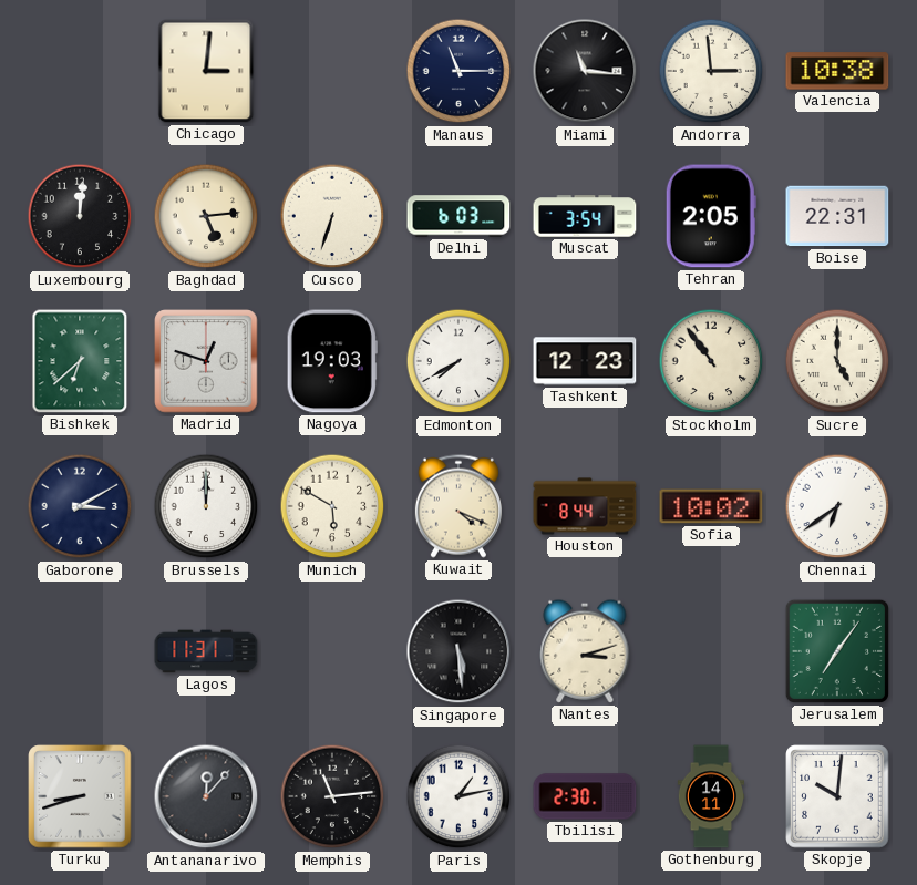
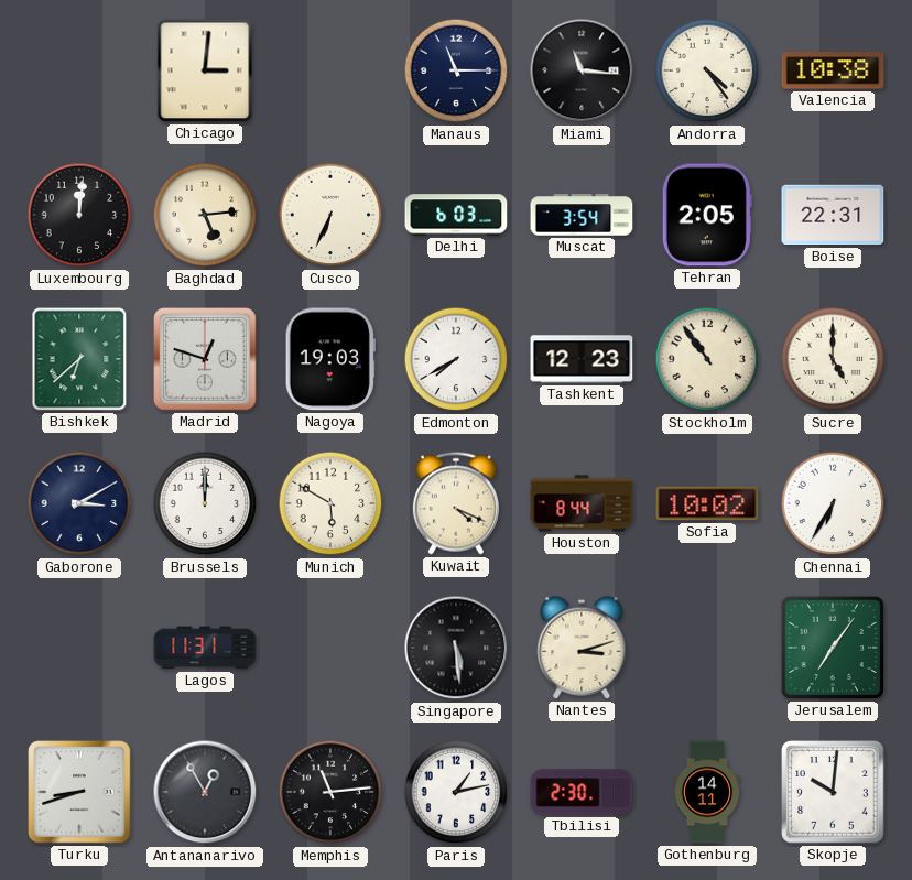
Andorra: 2:59 -> 4:24 (707, 70)
Cusco: 6:33 -> 6:34 (330, 215)
Chennai: 6:39 -> 6:35 (833, 503)
Antananarivo: 12:07 -> 12:55 (205, 792)
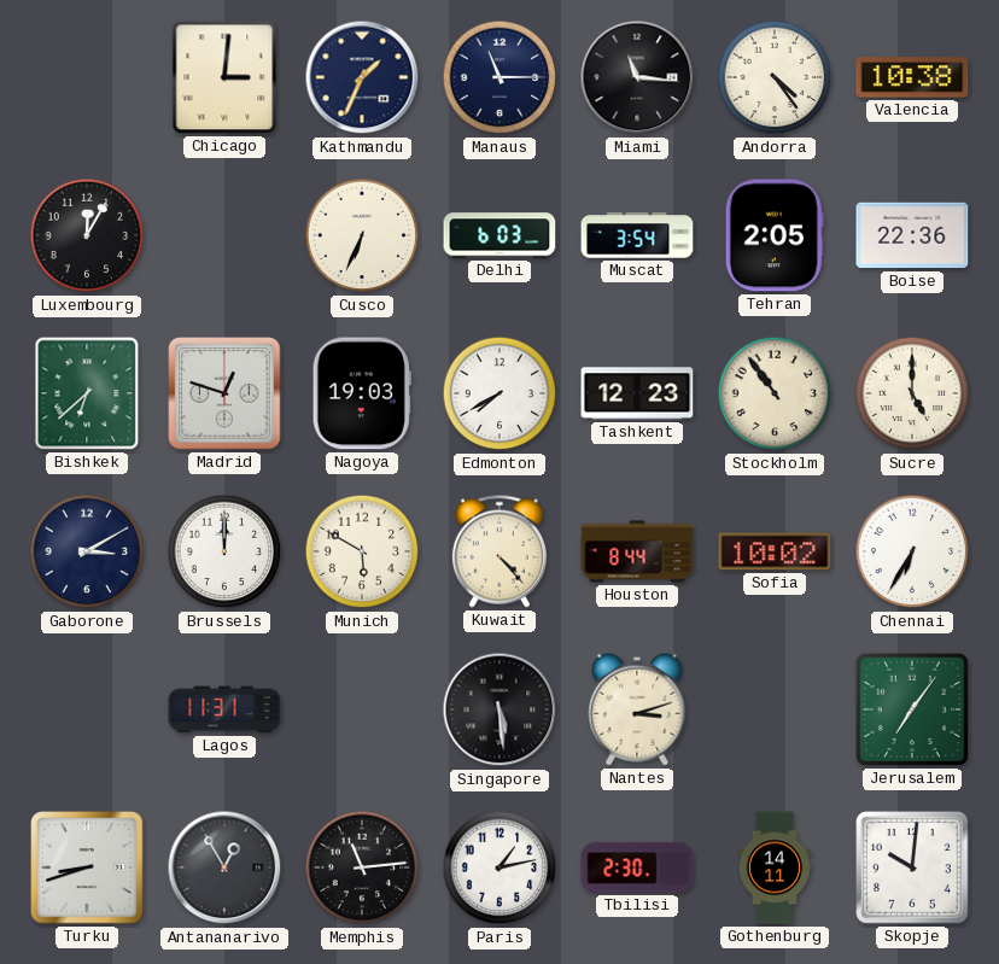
Kathmandu: none -> 1:34 (362, 77)
Luxembourg: 12:01 -> 12:05 (87, 235)
Baghdad: 5:14 -> none (205, 215)
Boise: 22:31 -> 22:36 (912, 235)
Kuwait: 4:19 -> 4:23 (499, 551)
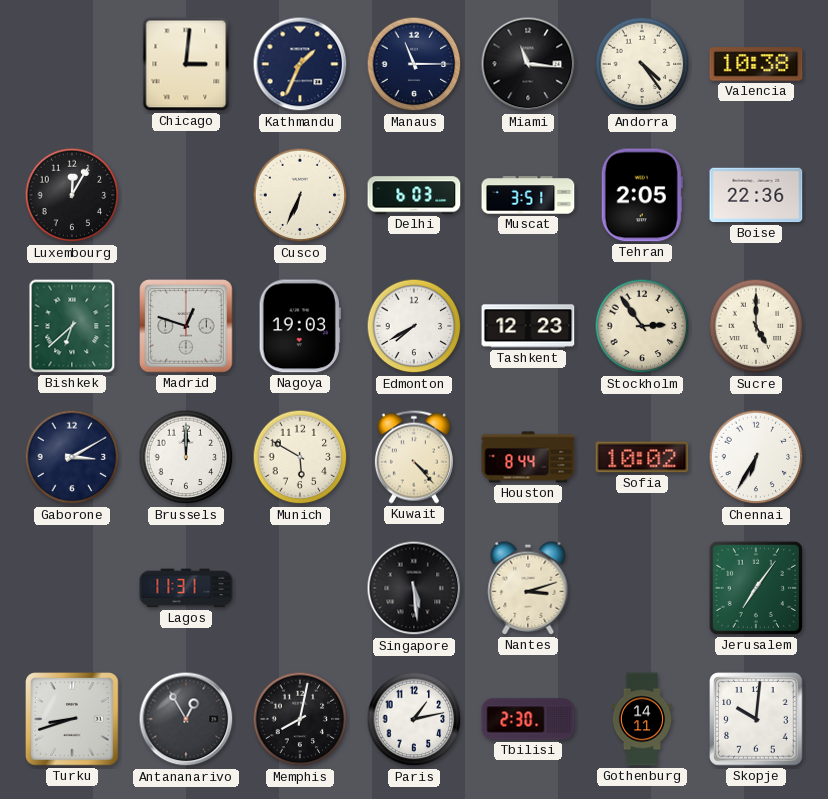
Muscat: 3:54 -> 3:51 (528, 195)
Stockholm: 10:54 -> 2:54 (642, 326)
Memphis: 11:14 -> 8:02 (300, 719)
